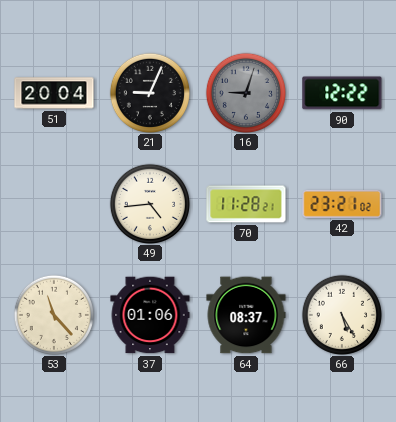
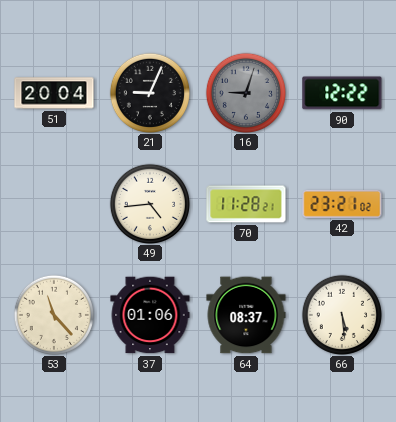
66: 5:25 -> 5:29 (341, 314)
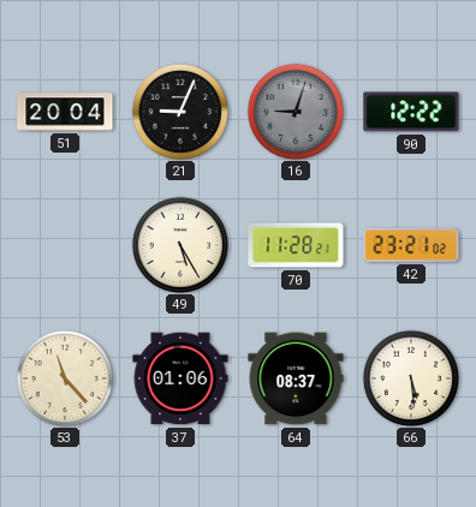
49: 4:44 -> 5:25 (179, 244)
